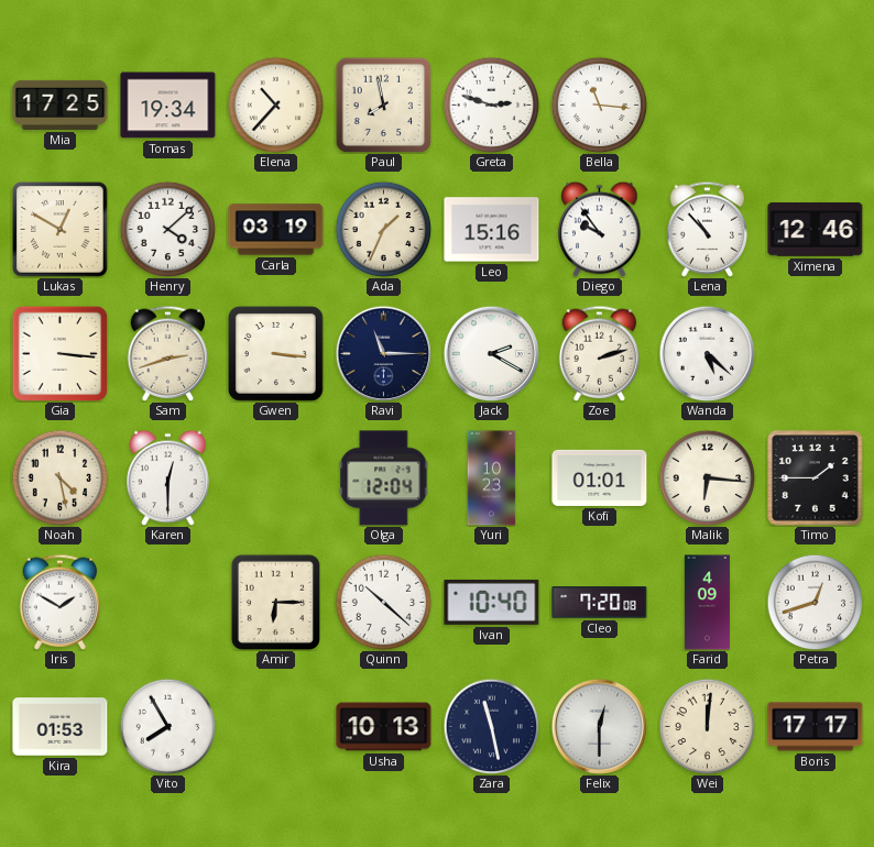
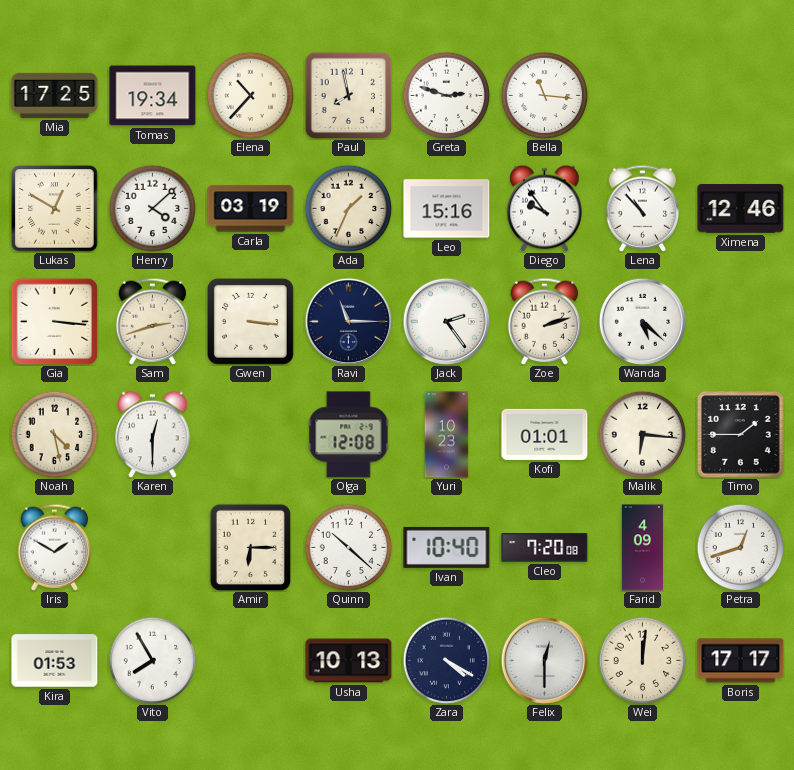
Jack: 2:20 -> 2:24 (446, 321)
Olga: 12:04 -> 12:08 (349, 435)
Zara: 11:28 -> 4:20 (446, 660)
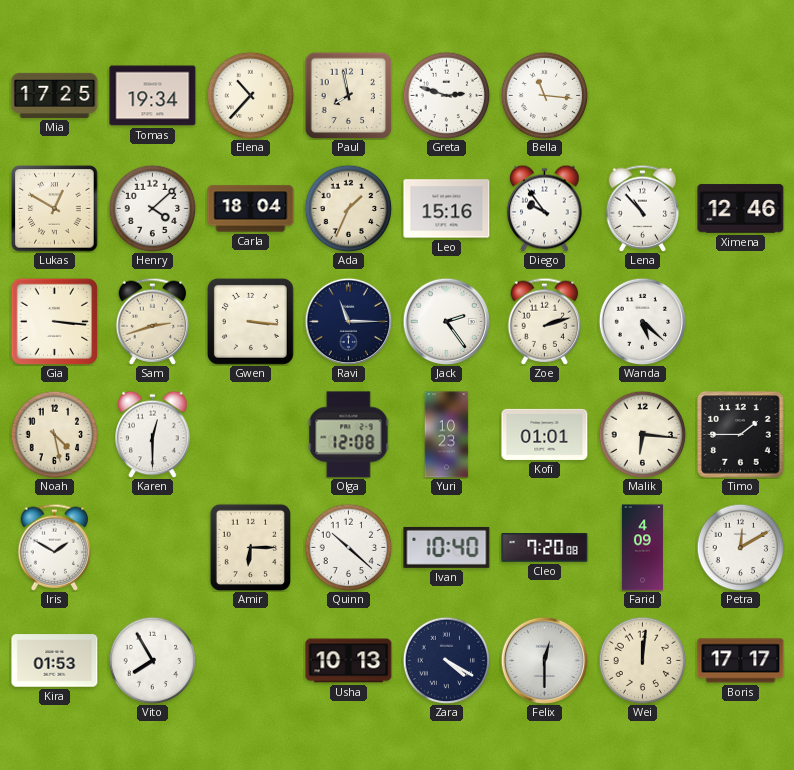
Carla: 03:19 -> 18:04 (251, 209)
Petra: 12:42 -> 12:10 (740, 547)
